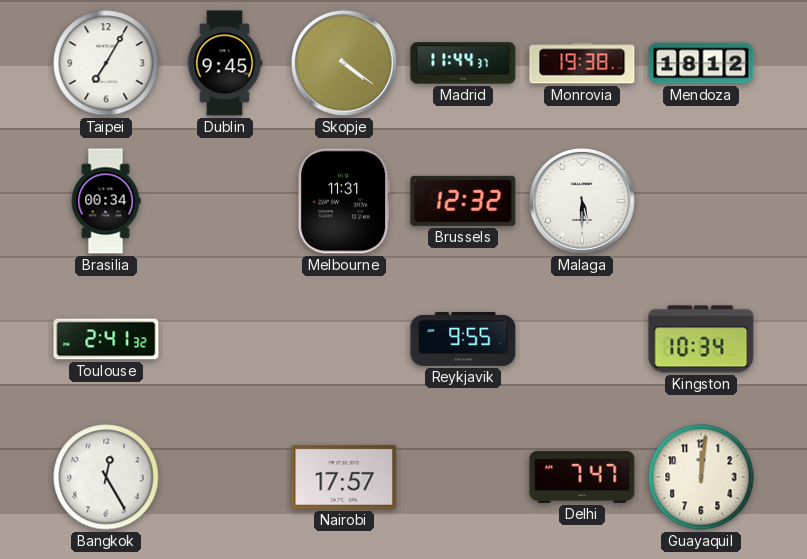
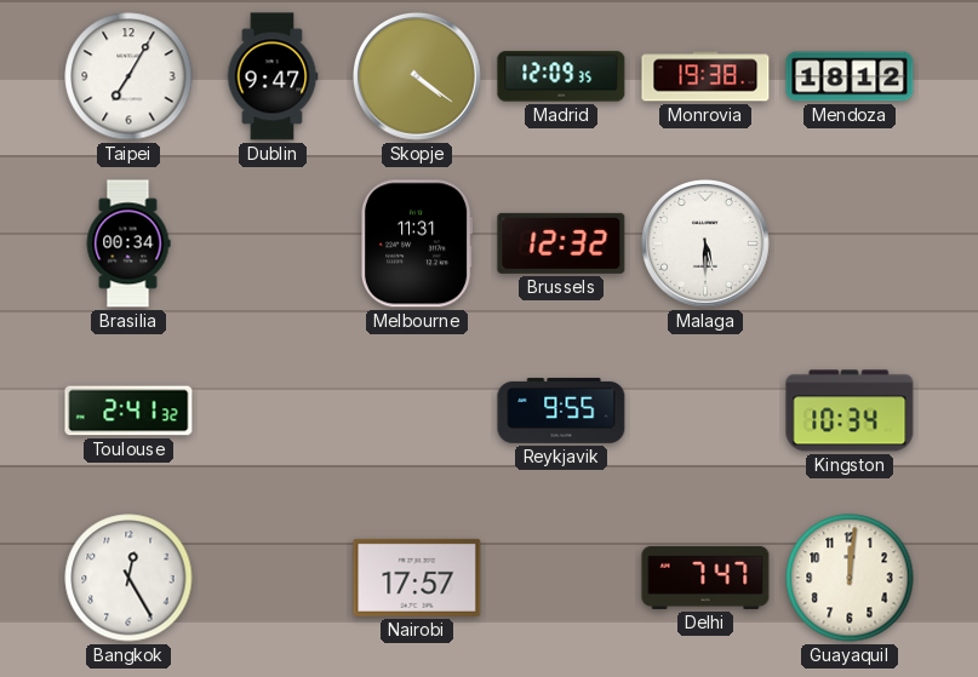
Dublin: 9:45 -> 9:47 (273, 76)
Madrid: 11:44 -> 12:09 (561, 76)
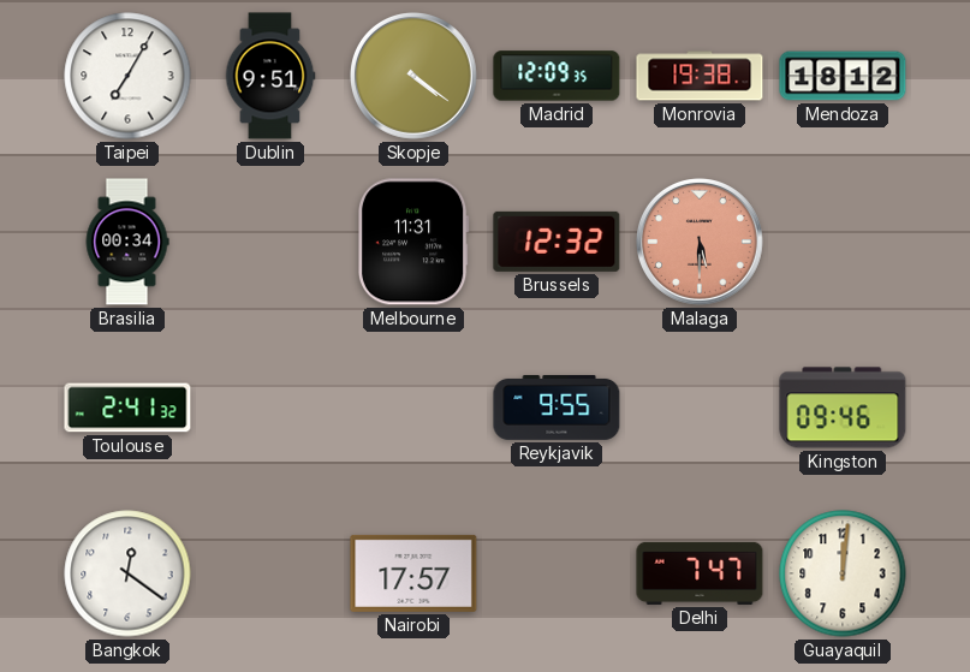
Dublin: 9:47 -> 9:51 (270, 76)
Malaga dial: white -> salmon (700, 242)
Kingston: 10:34 -> 09:46 (843, 408)
Bangkok: 12:25 -> 12:21 (127, 573)
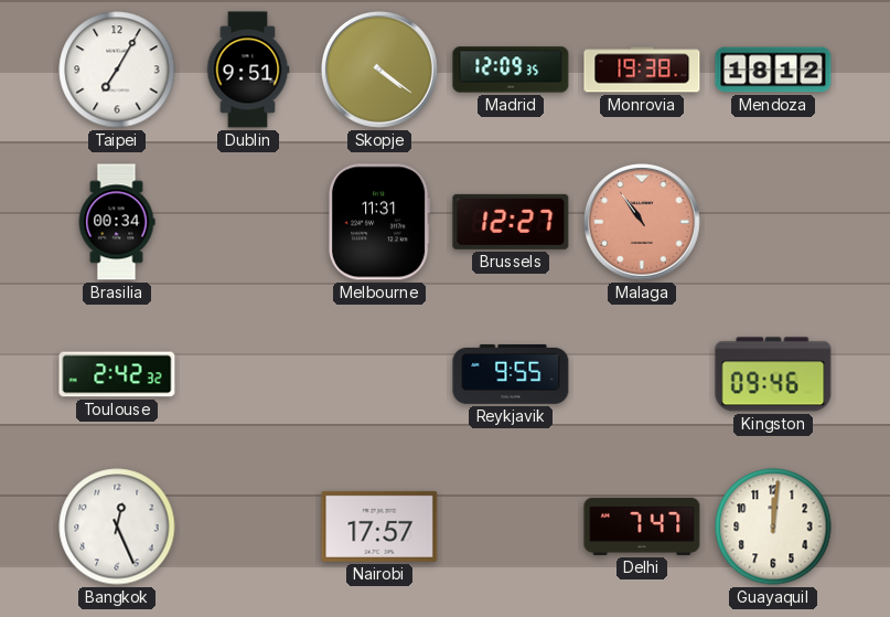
Brussels: 12:32 -> 12:27 (511, 222)
Malaga: 5:30 -> 10:54 (642, 222)
Toulouse: 2:41 -> 2:42 (117, 374)
Bangkok: 12:21 -> 12:26 (117, 526)
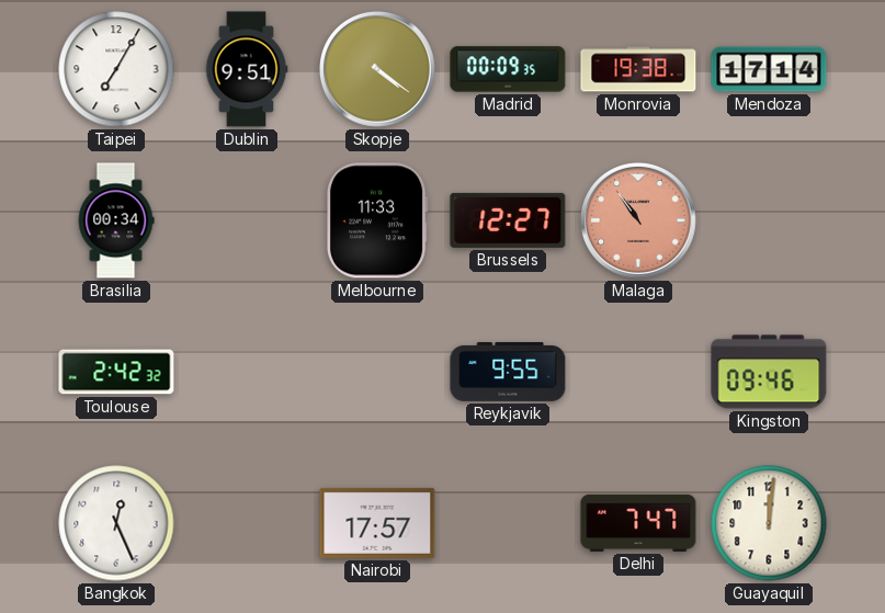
Madrid: 12:09 -> 00:09 (508, 69)
Mendoza: 18:12 -> 17:14 (769, 69)
Melbourne: 11:31 -> 11:33 (377, 220)
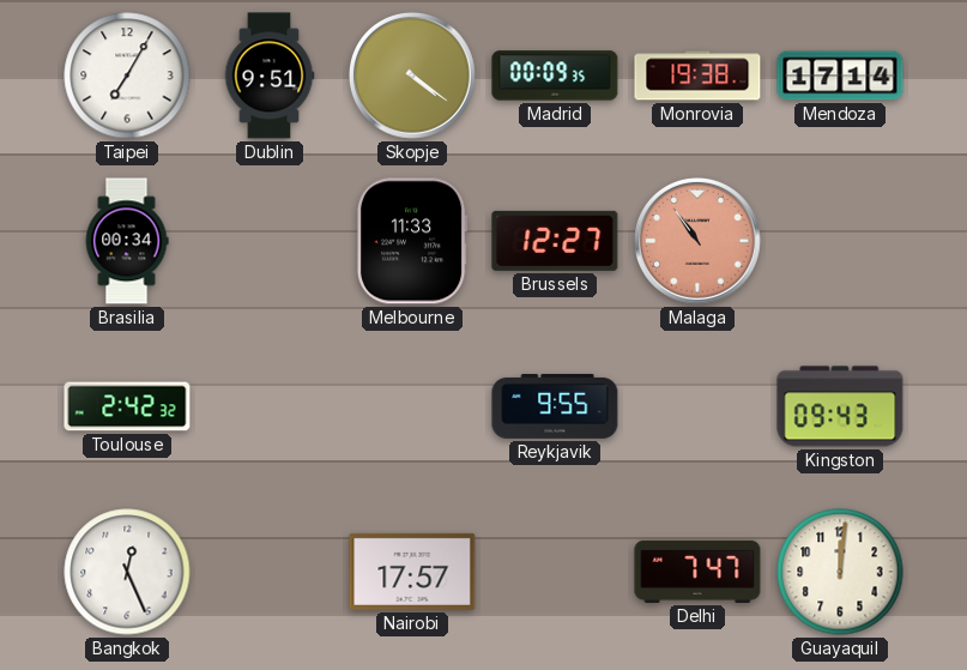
Kingston: 09:46 -> 09:43 (840, 406)
